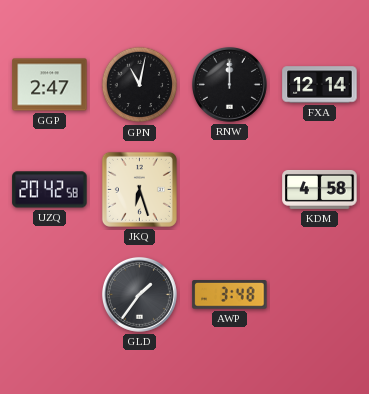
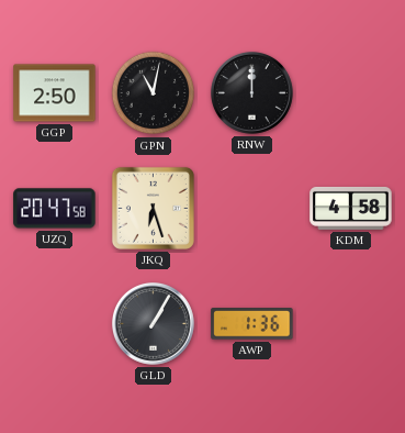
GGP: 2:47 -> 2:50 (55, 93)
FXA: 12:14 -> none (320, 85)
UZQ: 20:42 -> 20:47 (55, 209)
GLD: 1:36 -> 1:05 (153, 323)
AWP: 3:48 -> 1:36 (252, 324)
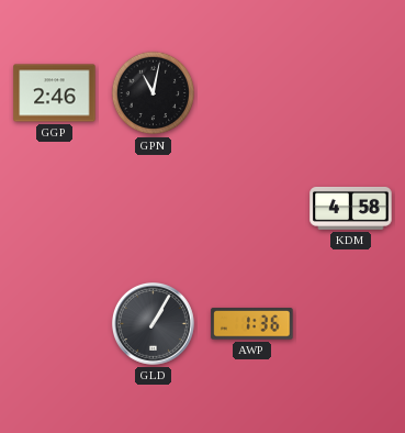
GGP: 2:50 -> 2:46 (55, 93)
RNW: 12:00 -> none (251, 92)
UZQ: 20:47 -> none (55, 209)
JKQ: 6:27 -> none (153, 208)
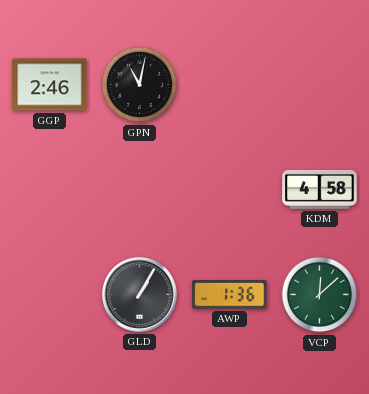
VCP: none -> 12:08 (320, 295)
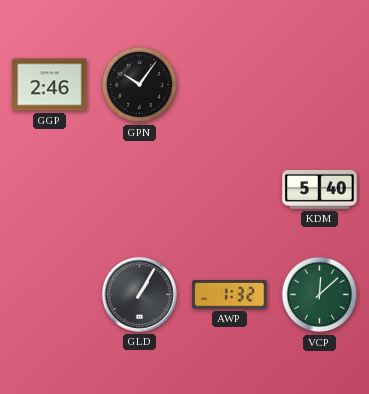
GPN: 11:02 -> 10:06 (140, 85)
KDM: 4:58 -> 5:40 (320, 189)
AWP: 1:36 -> 1:32 (230, 295)
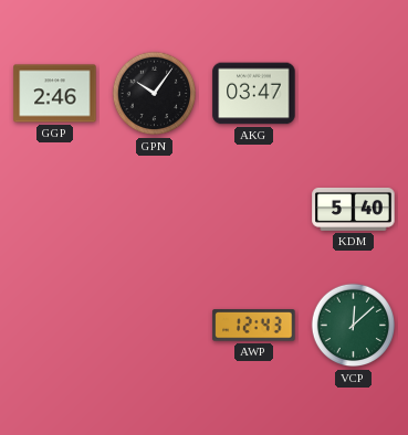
AKG: none -> 03:47 (254, 94)
GLD: 1:05 -> none (139, 294)
AWP: 1:32 -> 12:43 (254, 326)
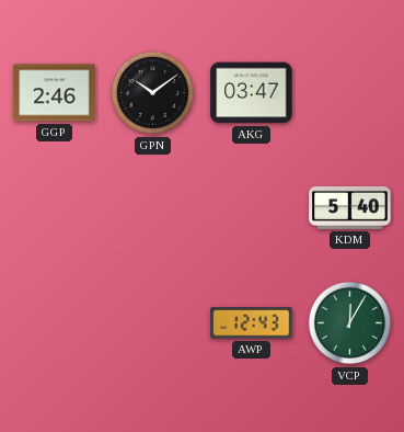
GPN: 10:06 -> 10:09 (153, 93)
VCP: 12:08 -> 12:05 (350, 323)
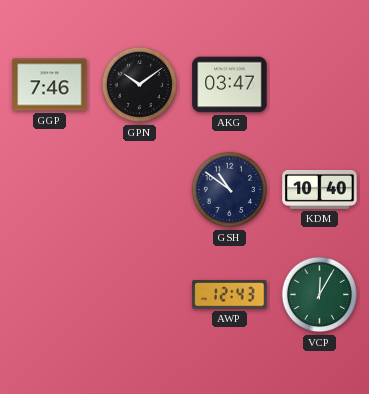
GGP: 2:46 -> 7:46 (50, 85)
GSH: none -> 10:51 (230, 190)
KDM: 5:40 -> 10:40 (320, 189)
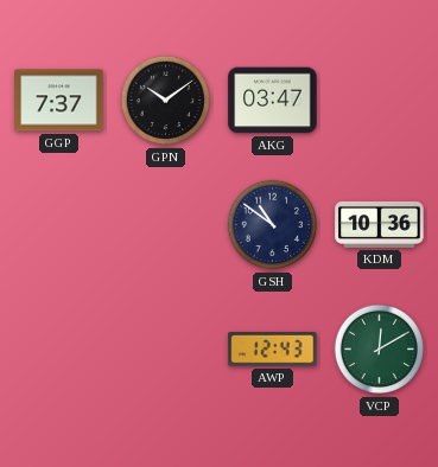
GGP: 7:46 -> 7:37 (59, 101)
KDM: 10:40 -> 10:36 (380, 224)
VCP: 12:05 -> 12:10 (380, 350)
